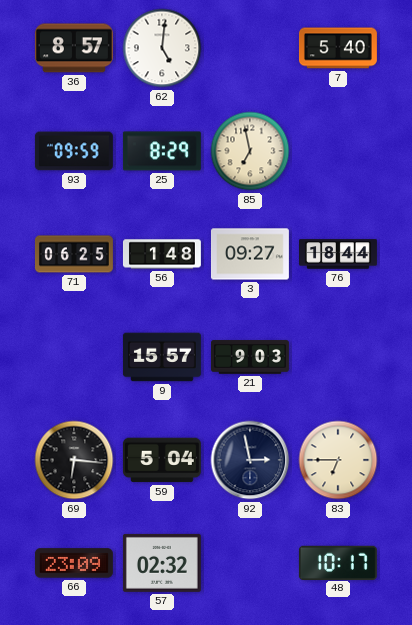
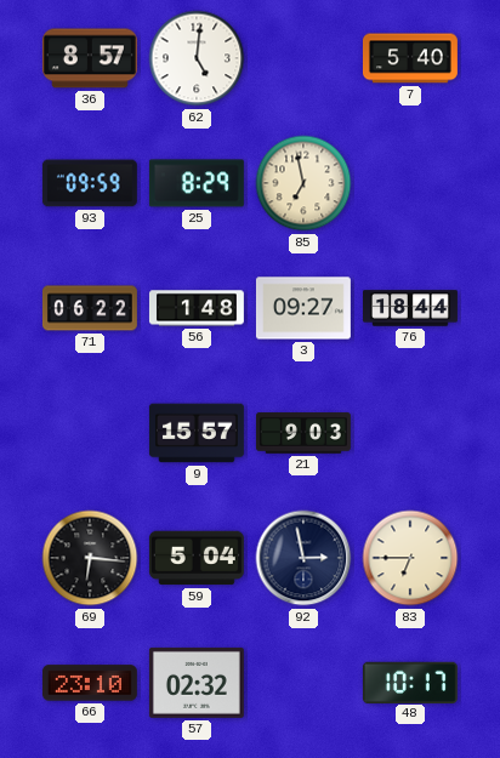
71: 06:25 -> 06:22 (90, 308)
66: 23:09 -> 23:10 (90, 683)
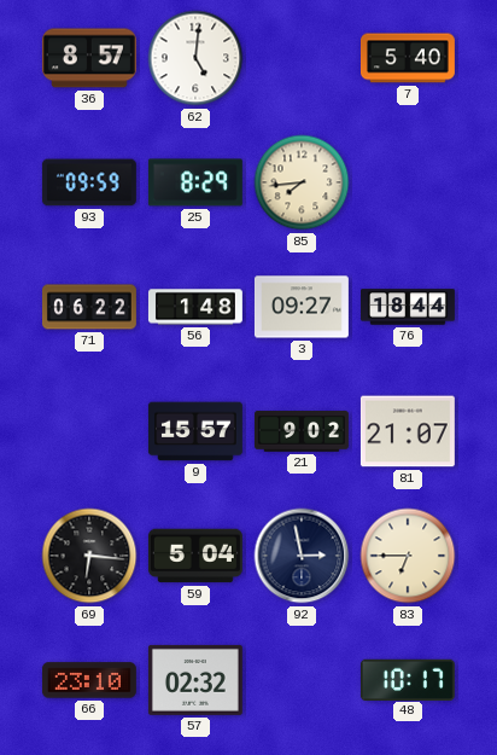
85: 6:58 -> 7:44 (302, 182)
21: 9:03 -> 9:02 (302, 431)
81: none -> 21:07 (408, 431)
